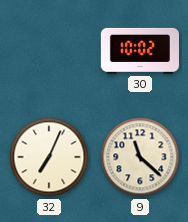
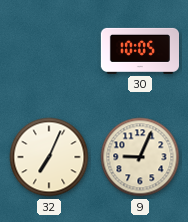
30: 10:02 -> 10:05 (139, 51)
9: 11:22 -> 9:04 (140, 157)
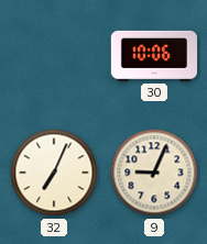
30: 10:05 -> 10:06 (153, 56)
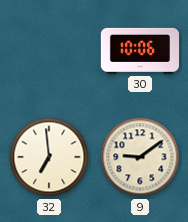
32: 7:04 -> 6:59 (49, 157)
9: 9:04 -> 9:09 (140, 157)
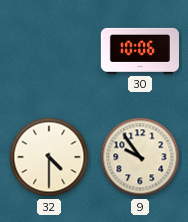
32: 6:59 -> 4:30 (49, 157)
9: 9:09 -> 9:54 (140, 157)
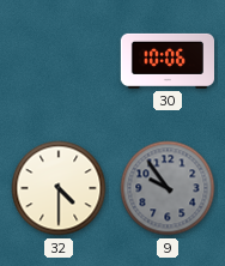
9 dial: cream -> grey (168, 188)
